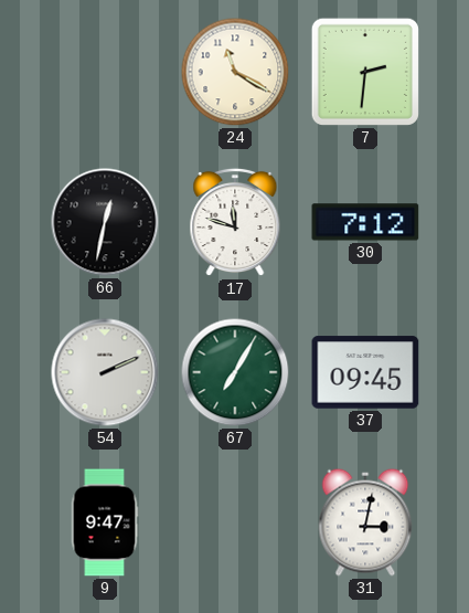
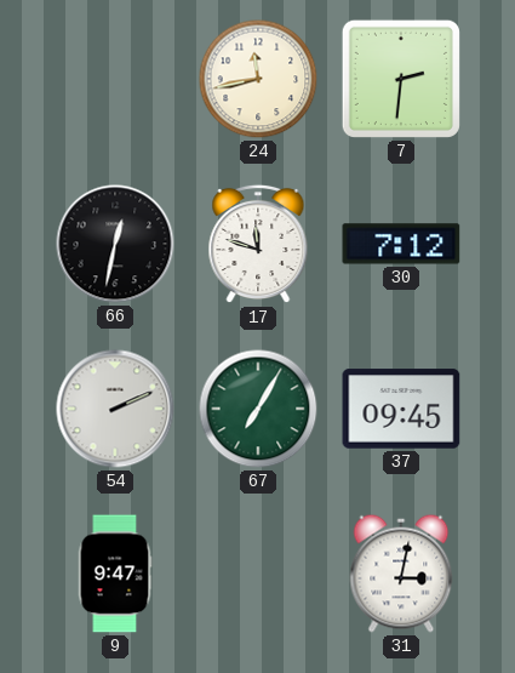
24: 11:20 -> 11:43 (258, 79)
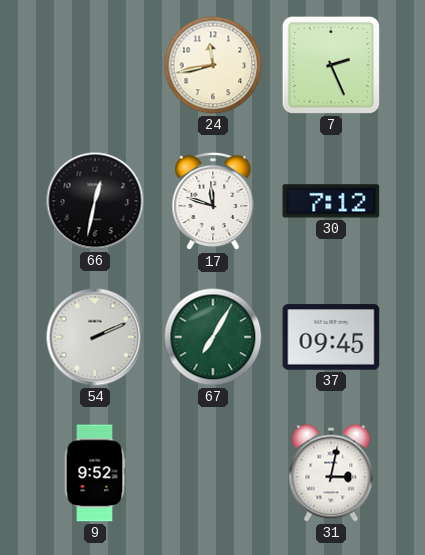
7: 2:31 -> 2:26 (331, 65)
9: 9:47 -> 9:52 (95, 473)
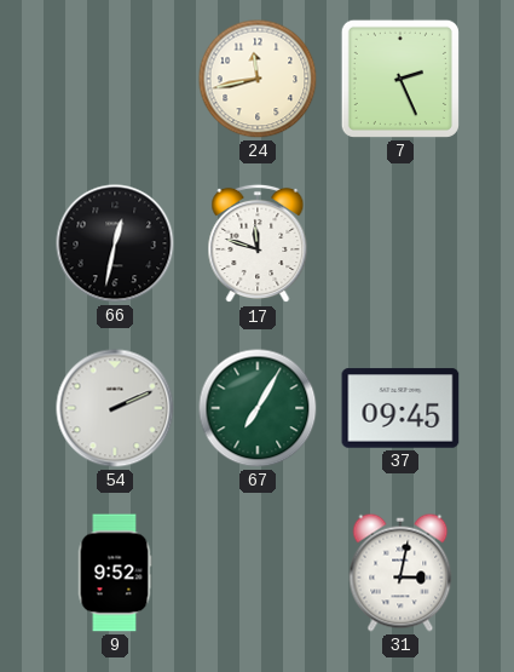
30: 7:12 -> none (331, 201)
